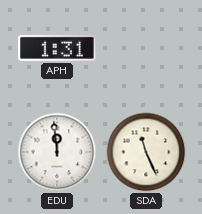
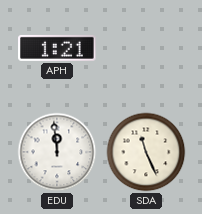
APH: 1:31 -> 1:21 (57, 48)
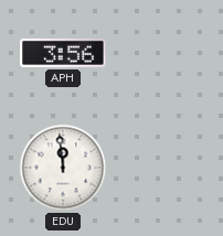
APH: 1:21 -> 3:56 (63, 53)
SDA: 11:26 -> none (146, 152)
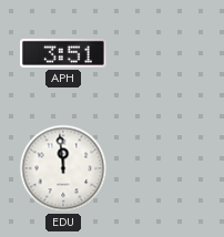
APH: 3:56 -> 3:51 (63, 53)
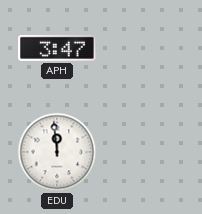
APH: 3:51 -> 3:47 (57, 48)
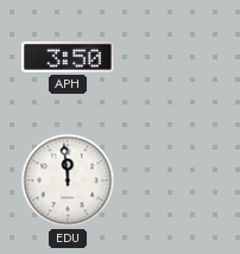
APH: 3:47 -> 3:50 (68, 57)
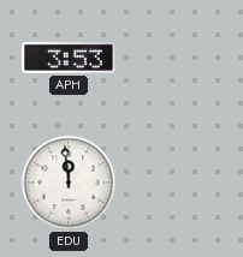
APH: 3:50 -> 3:53 (69, 58)
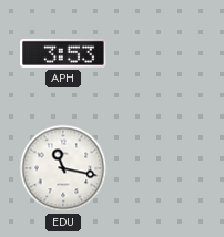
EDU: 11:59 -> 11:17 (63, 168)
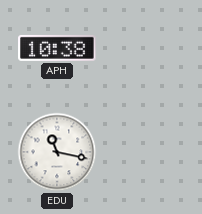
APH: 3:53 -> 10:38 (57, 48)
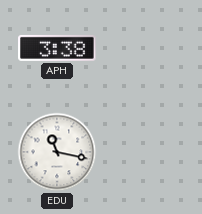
APH: 10:38 -> 3:38 (57, 48)
